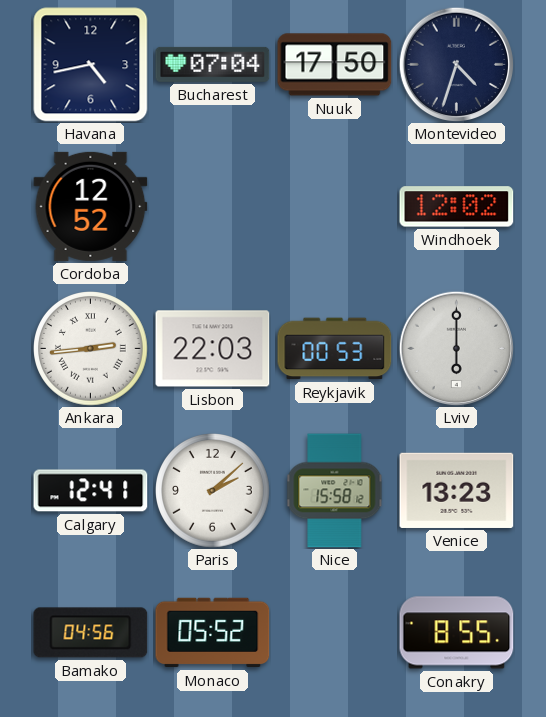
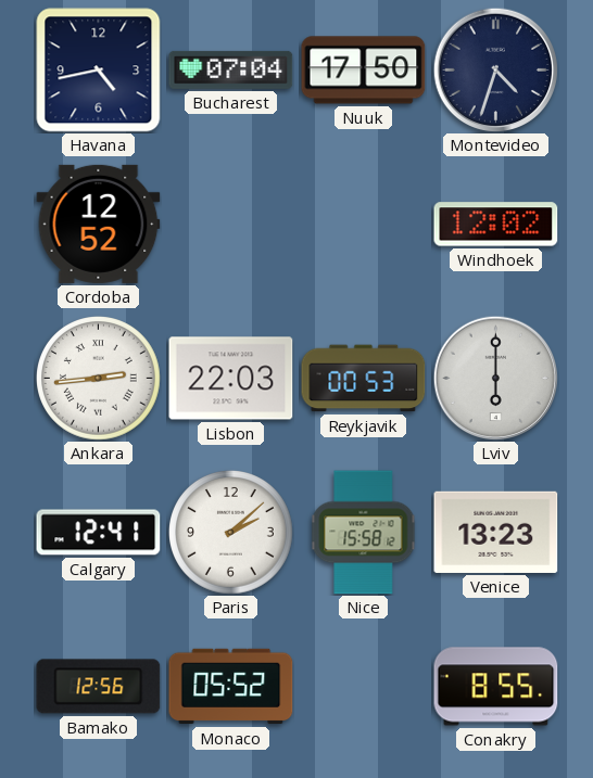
Bamako: 04:56 -> 12:56 (99, 687)
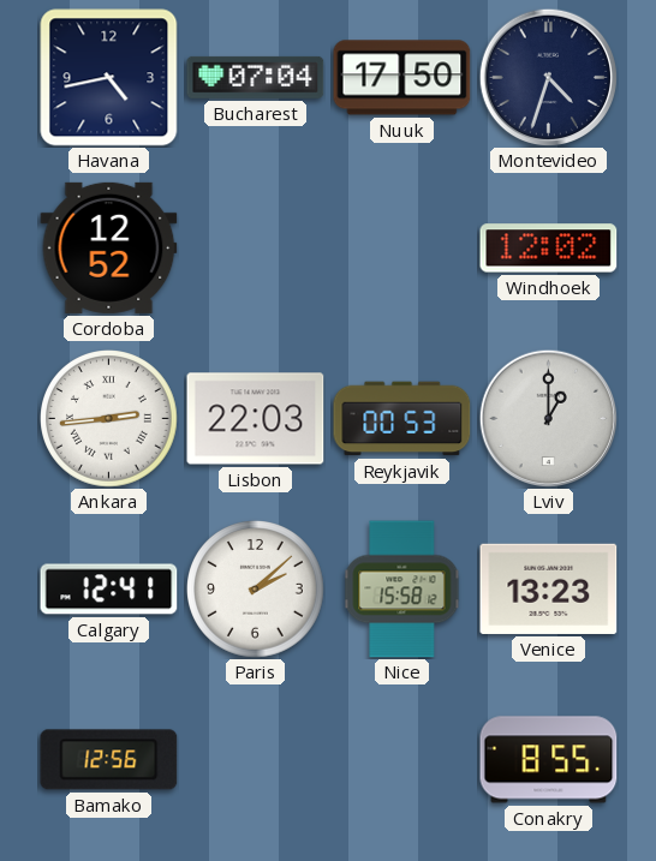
Lviv: 6:00 -> 1:00 (548, 418)
Monaco: 05:52 -> none (231, 687)
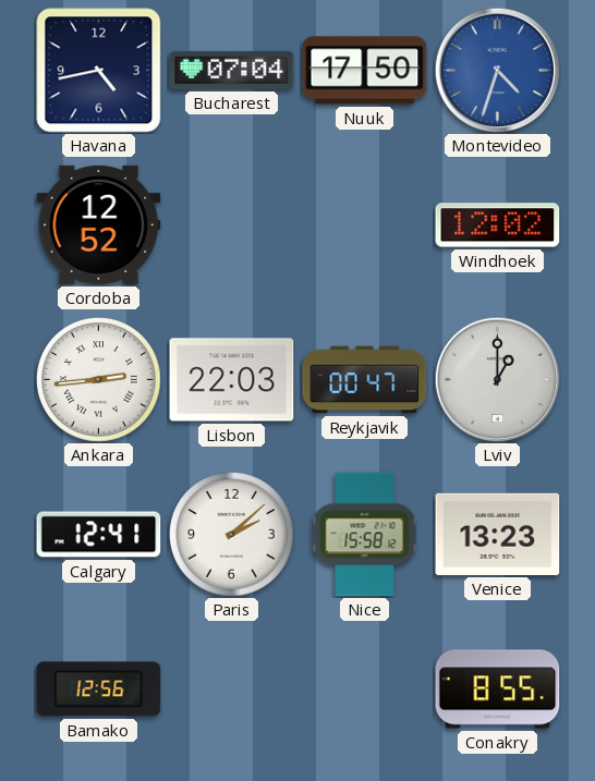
Montevideo dial: navy -> blue (497, 70)
Reykjavik: 00:53 -> 00:47 (365, 380)
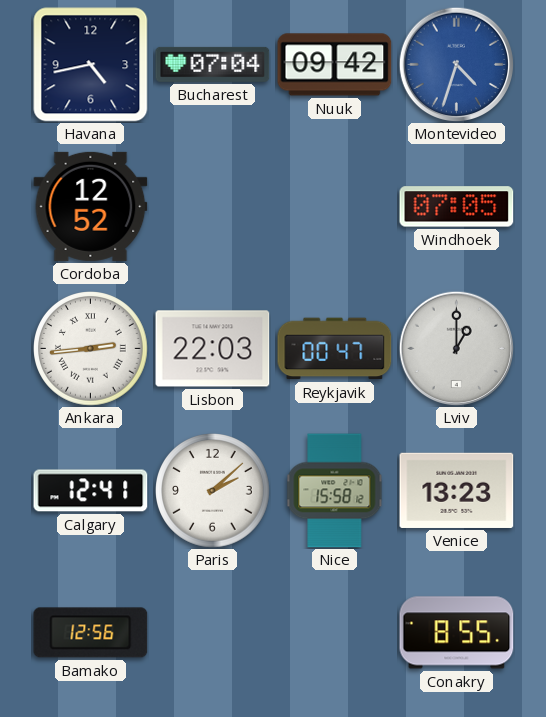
Nuuk: 17:50 -> 09:42 (335, 65)
Windhoek: 12:02 -> 07:05 (457, 207)
